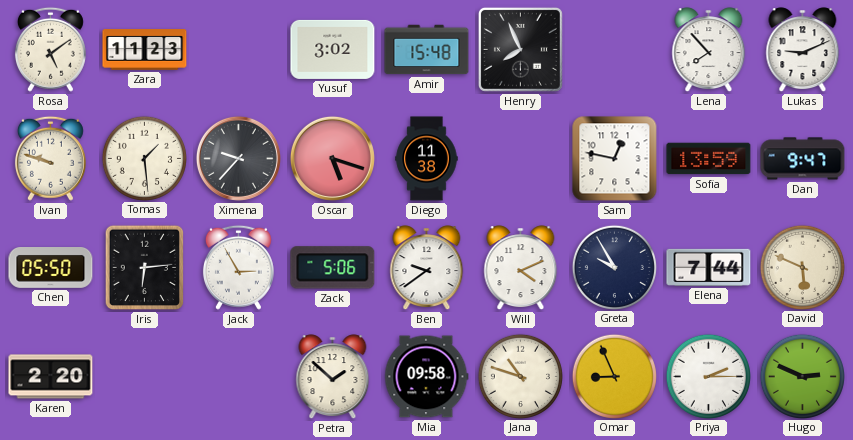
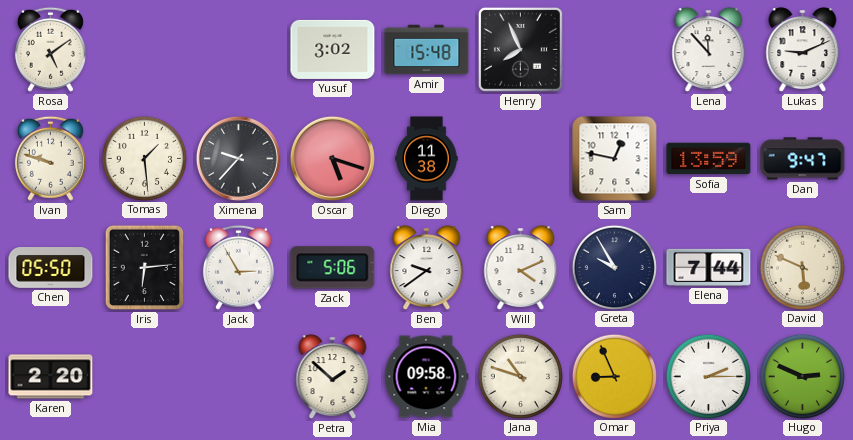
Zara: 11:23 -> none (145, 50)
Lena: 7:53 -> 11:53 (709, 50)
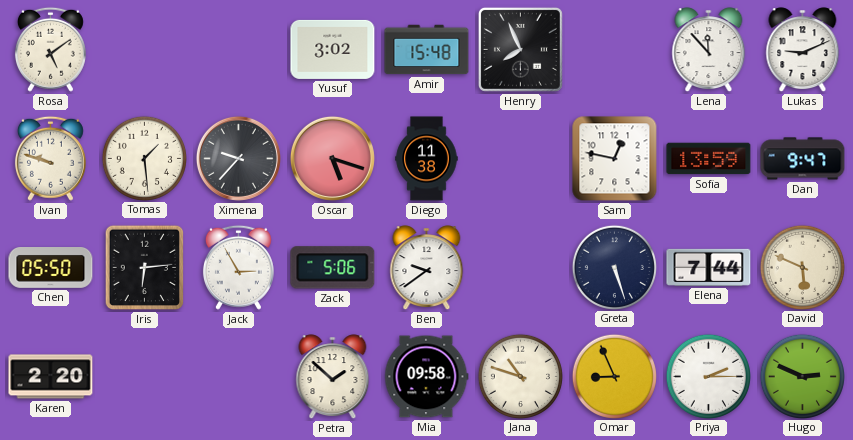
Will: 4:11 -> none (521, 268)
Greta: 9:55 -> 5:27 (614, 267)
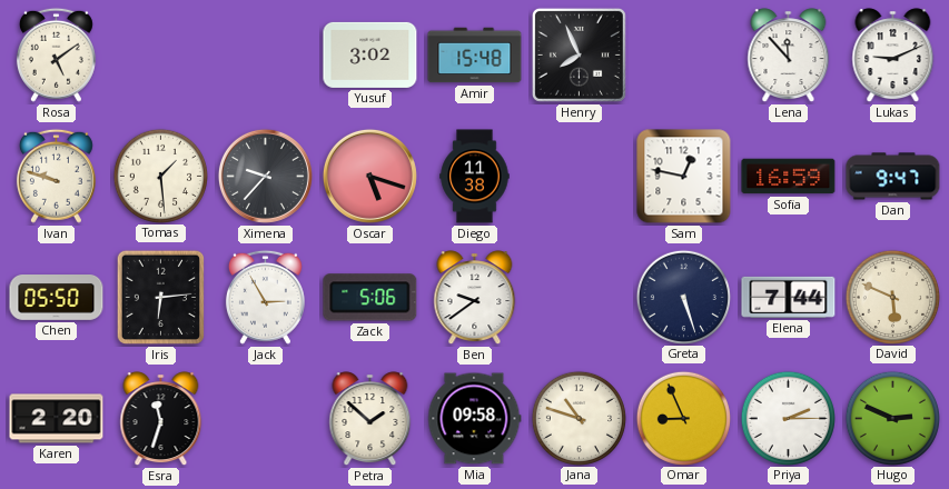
Sofia: 13:59 -> 16:59 (789, 177)
Esra: none -> 11:33 (161, 419)
